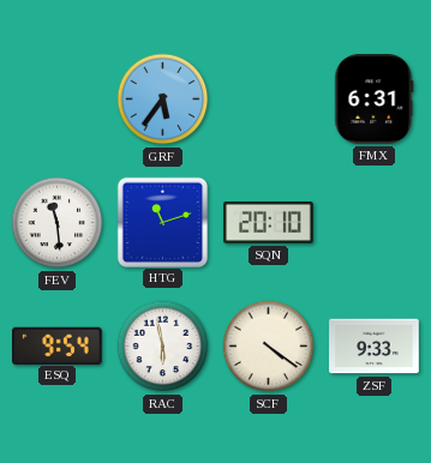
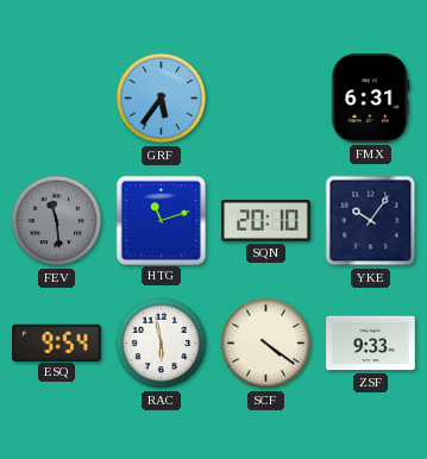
FEV dial: white -> grey (57, 221)
YKE: none -> 10:06 (371, 221)
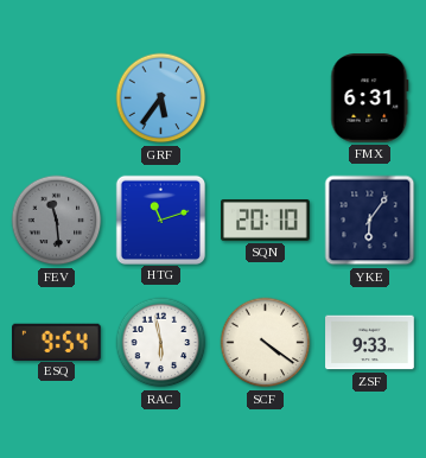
YKE: 10:06 -> 6:06 (370, 221)
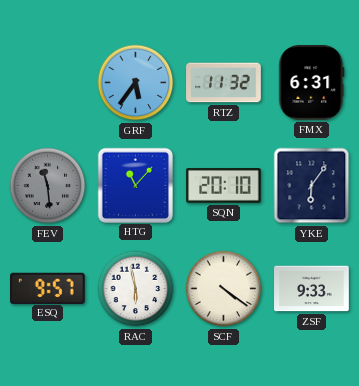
RTZ: none -> 11:32 (224, 83)
HTG: 11:12 -> 11:07 (135, 185)
ESQ: 9:54 -> 9:57 (48, 288)
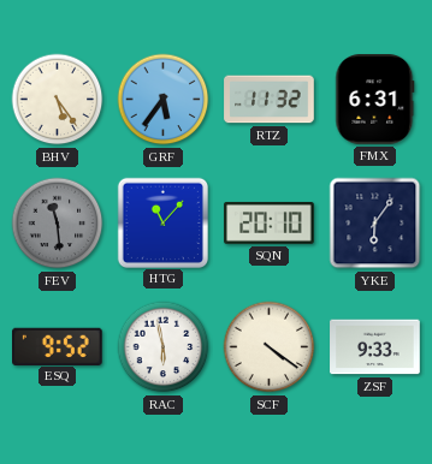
BHV: none -> 5:24 (58, 100)
ESQ: 9:57 -> 9:52 (58, 346)
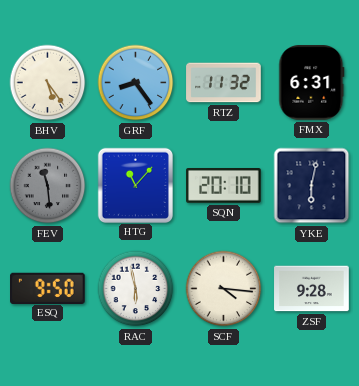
GRF: 5:36 -> 8:24 (136, 83)
YKE: 6:06 -> 6:02 (312, 186)
ESQ: 9:52 -> 9:50 (48, 288)
SCF: 4:21 -> 4:16 (224, 289)
ZSF: 9:33 -> 9:28 (312, 289)
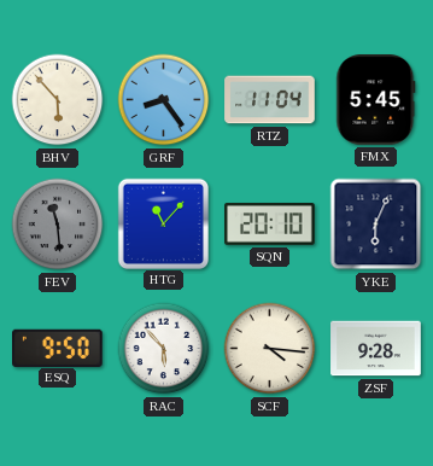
BHV: 5:24 -> 5:53 (58, 100)
RTZ: 11:32 -> 11:04 (270, 100)
FMX: 6:31 -> 5:45 (376, 100)
YKE: 6:02 -> 6:04 (376, 225)
RAC: 5:58 -> 5:53 (164, 349)
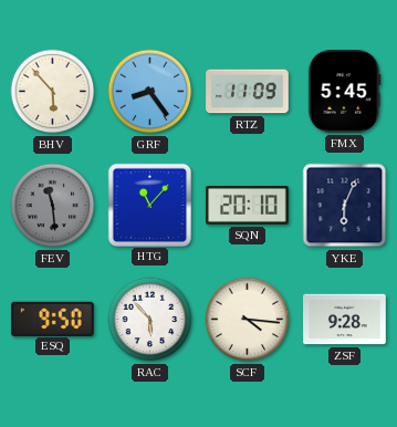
RTZ: 11:04 -> 11:09 (248, 92)
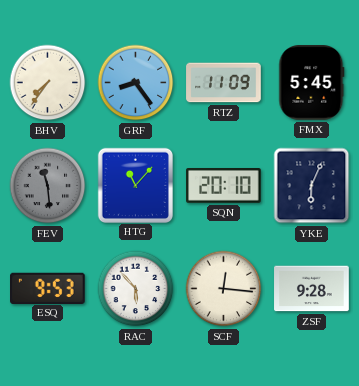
BHV: 5:53 -> 7:36 (48, 83)
ESQ: 9:50 -> 9:53 (48, 288)
SCF: 4:16 -> 12:16 (224, 289)
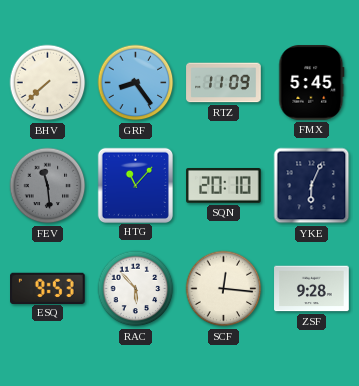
BHV: 7:36 -> 7:38 (48, 83)
